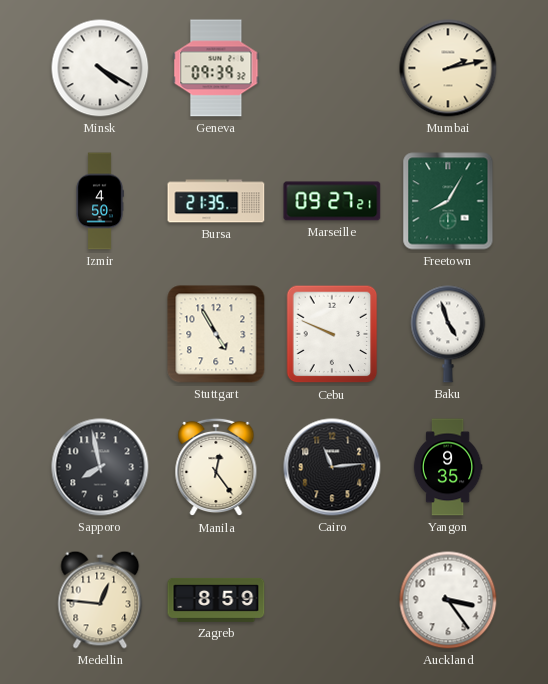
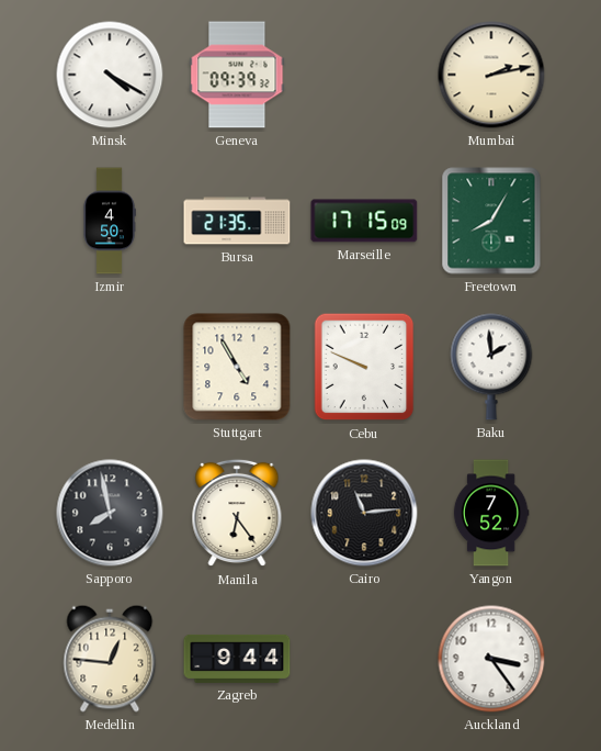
Marseille: 09:27 -> 17:15 (364, 221)
Baku: 4:57 -> 1:59 (491, 367)
Manila: 12:24 -> 6:24 (237, 513)
Yangon: 9:35 -> 7:52 (491, 513)
Zagreb: 8:59 -> 9:44 (237, 659)
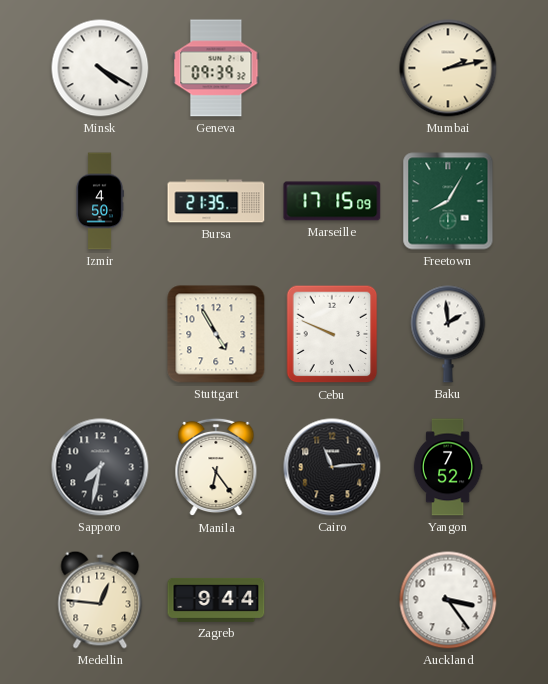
Sapporo: 7:58 -> 7:32 (100, 467)
